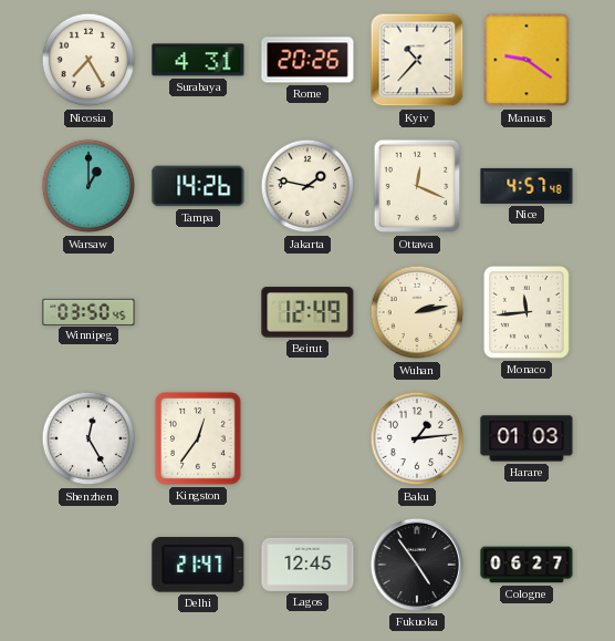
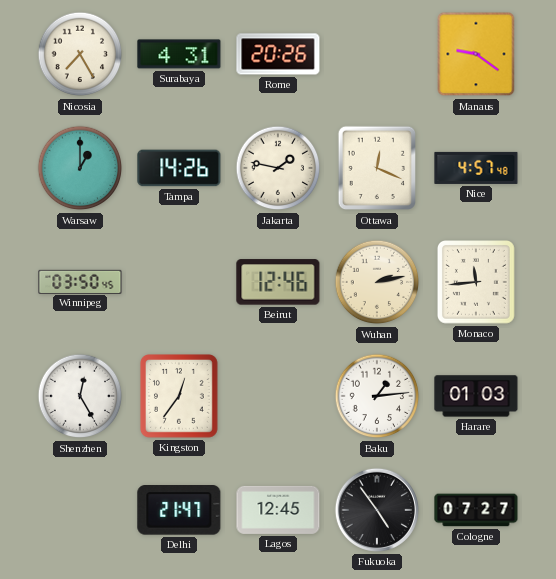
Kyiv: 10:37 -> none (417, 60)
Beirut: 12:49 -> 12:46 (278, 282)
Cologne: 06:27 -> 07:27 (476, 510)
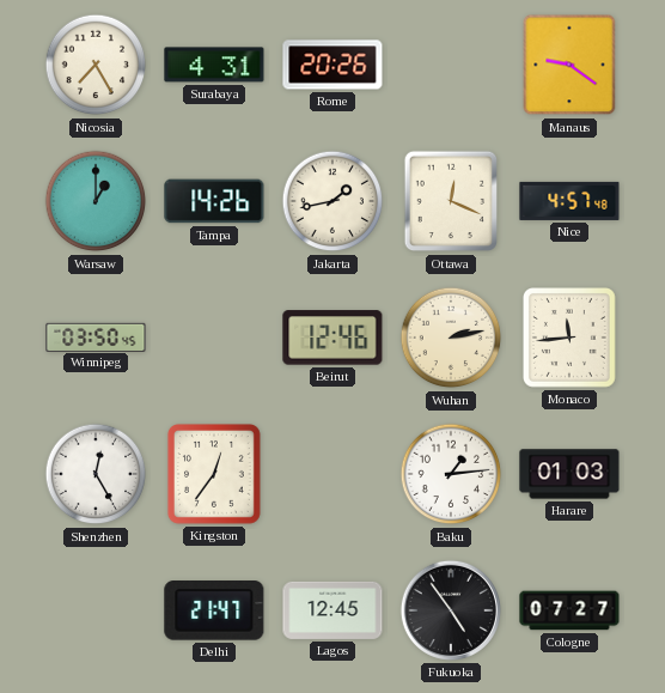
Jakarta: 1:47 -> 1:43 (332, 201)
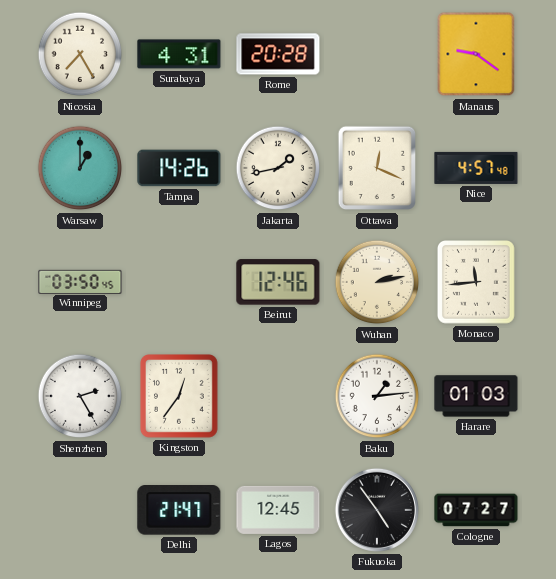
Rome: 20:26 -> 20:28 (278, 54)
Shenzhen: 12:25 -> 2:25 (80, 396)
